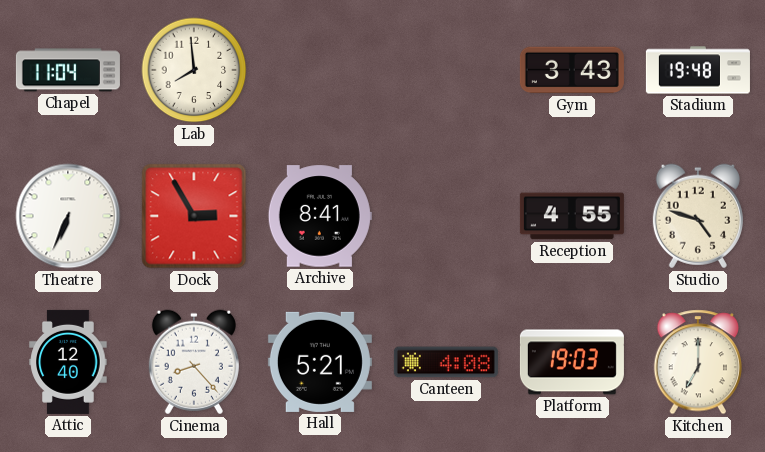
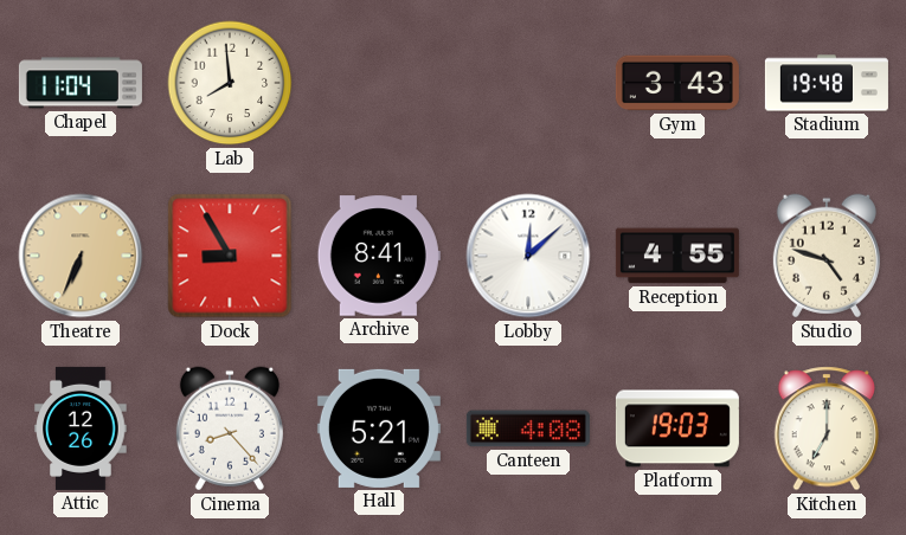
Theatre dial: white -> champagne (81, 256)
Dock: 2:55 -> 8:55 (230, 256)
Lobby: none -> 12:08 (528, 256)
Attic: 12:40 -> 12:26 (81, 428)
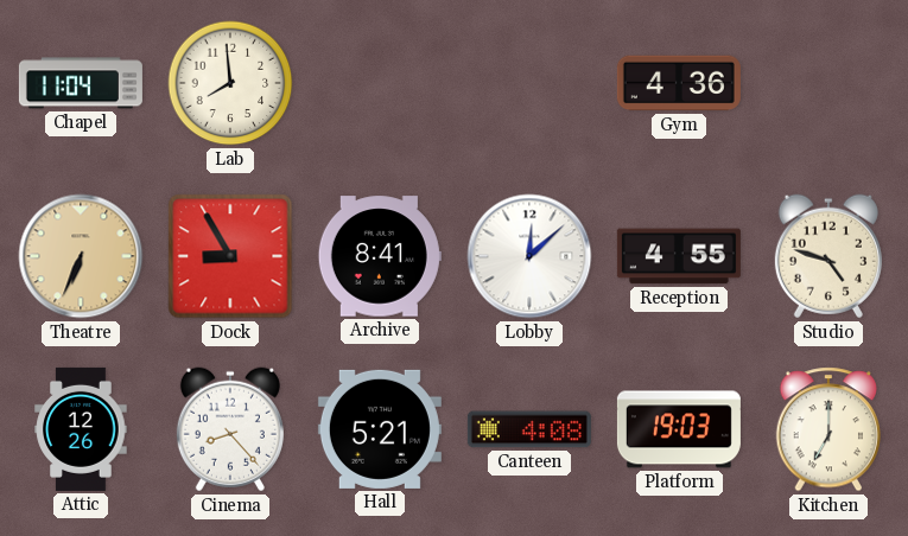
Gym: 3:43 -> 4:36 (679, 83)
Stadium: 19:48 -> none (827, 83)
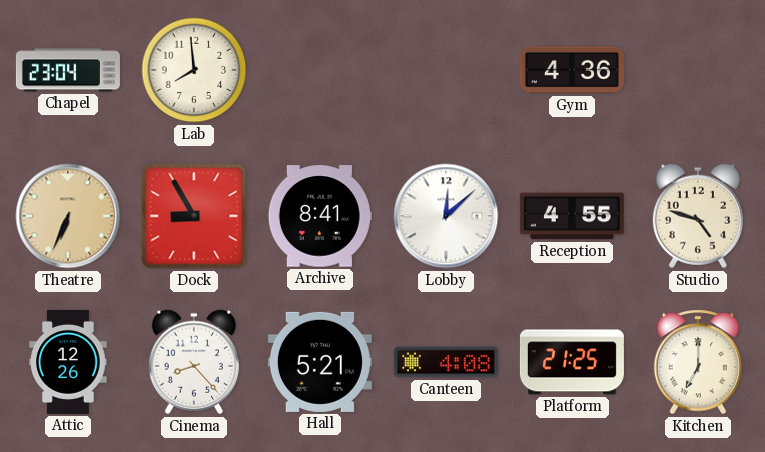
Chapel: 11:04 -> 23:04 (68, 70)
Platform: 19:03 -> 21:25 (572, 362)
